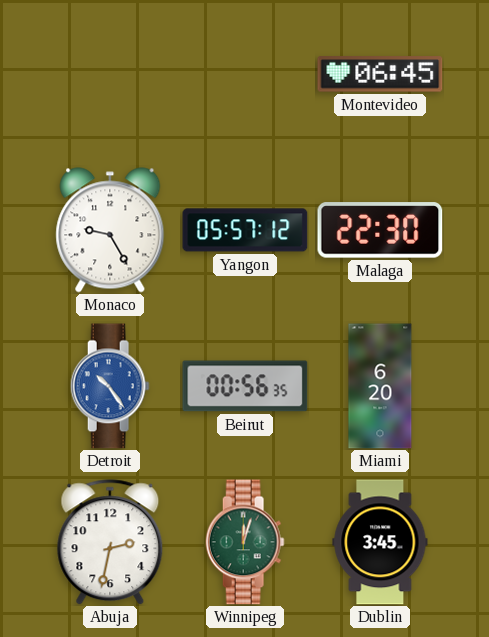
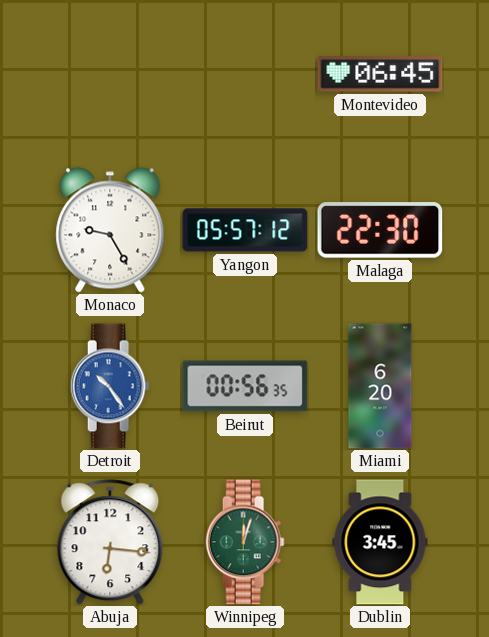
Abuja: 2:32 -> 6:16 (110, 542)
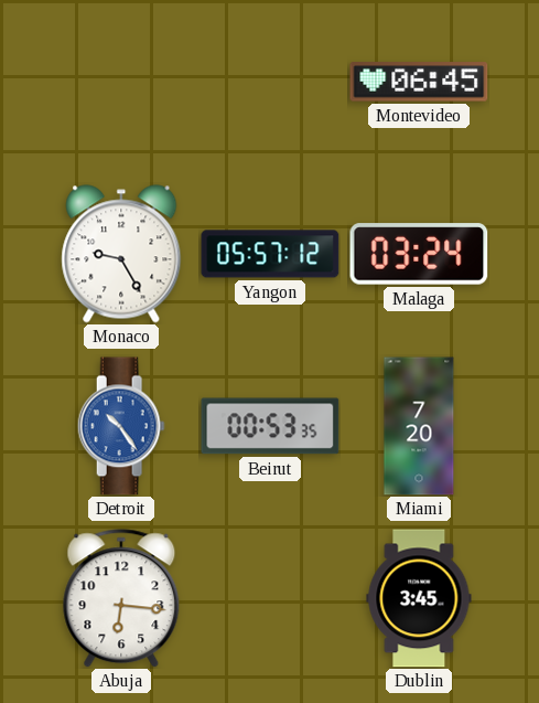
Malaga: 22:30 -> 03:24 (419, 254)
Beirut: 00:56 -> 00:53 (270, 426)
Miami: 6:20 -> 7:20 (419, 426)
Winnipeg: 12:03 -> none (245, 542)
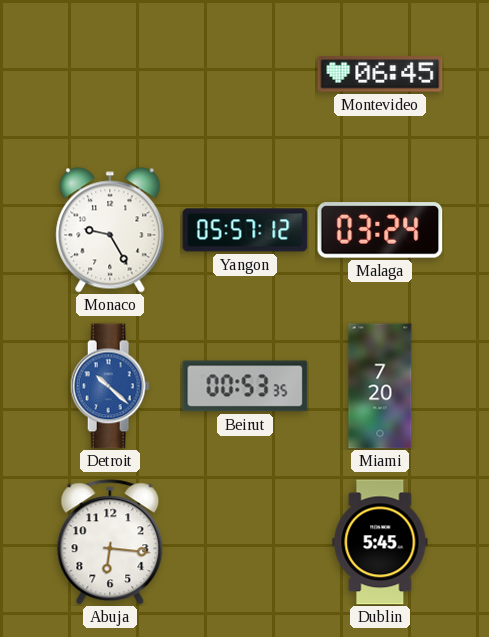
Detroit: 10:24 -> 10:22 (110, 386)
Dublin: 3:45 -> 5:45 (380, 542)
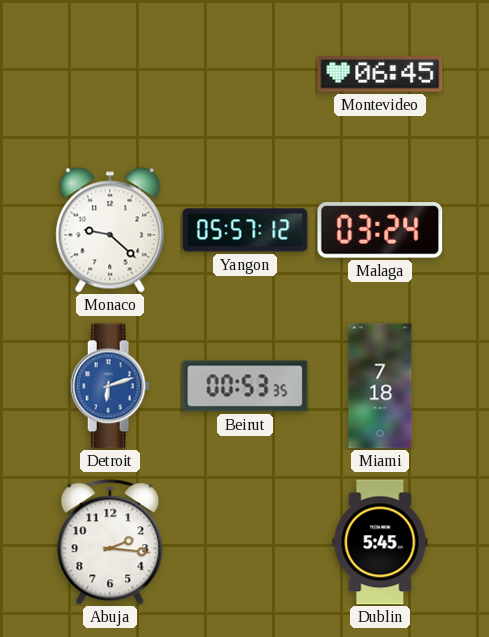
Monaco: 9:25 -> 9:22 (110, 230)
Detroit: 10:22 -> 6:12 (110, 386)
Miami: 7:20 -> 7:18 (380, 386)
Abuja: 6:16 -> 2:16 (110, 542)
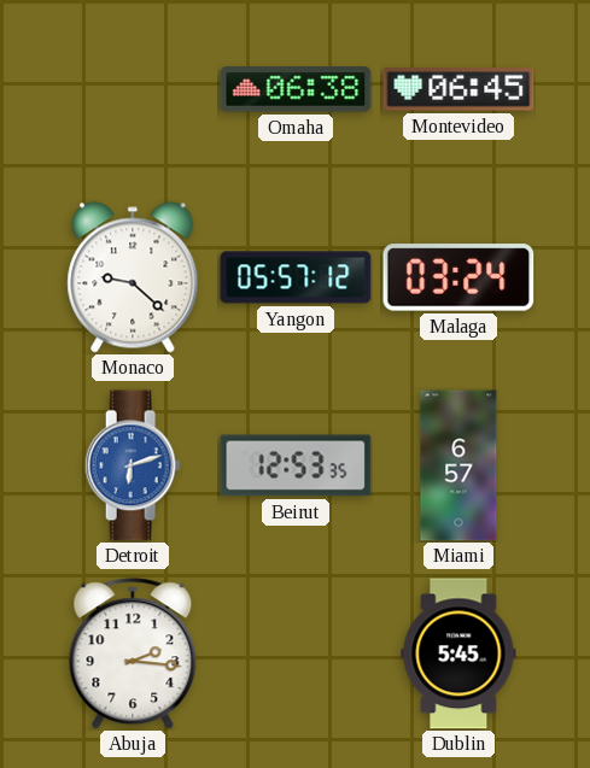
Omaha: none -> 06:38 (296, 89)
Beirut: 00:53 -> 12:53 (296, 465)
Miami: 7:18 -> 6:57 (458, 465)
